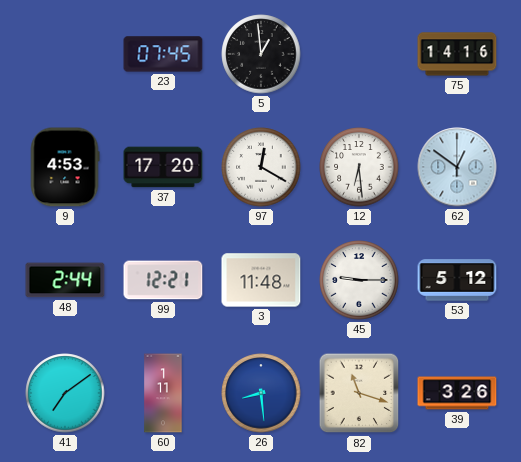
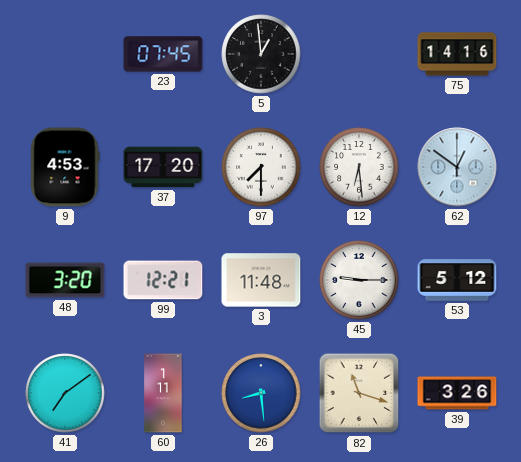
97: 12:20 -> 7:30 (261, 167)
48: 2:44 -> 3:20 (65, 280)
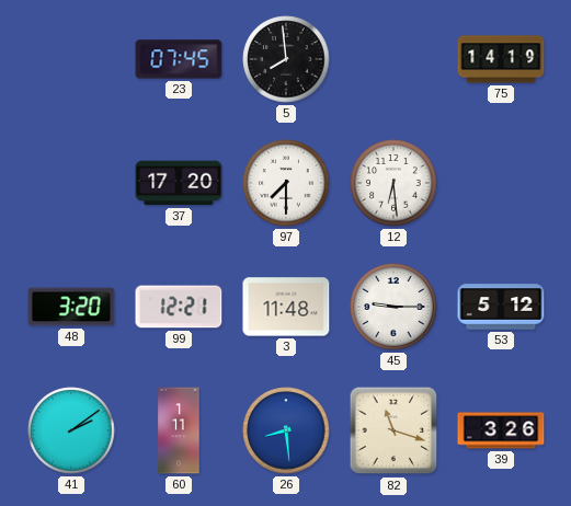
5: 12:59 -> 7:59 (286, 59)
75: 14:16 -> 14:19 (501, 59)
9: 4:53 -> none (65, 167)
62: 12:51 -> none (457, 167)
41: 7:09 -> 2:09 (71, 430)
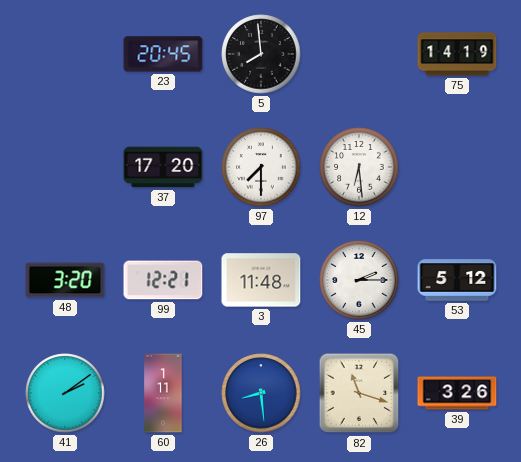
23: 07:45 -> 20:45 (163, 54)
45: 9:15 -> 2:15 (359, 280)
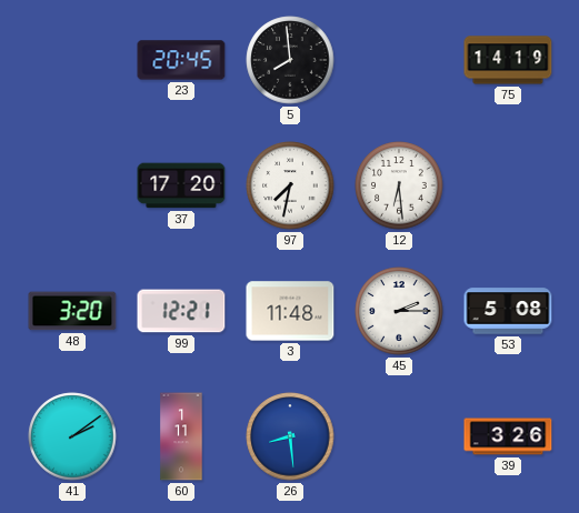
97: 7:30 -> 7:32 (290, 185)
53: 5:12 -> 5:08 (508, 311)
82: 11:18 -> none (359, 393)
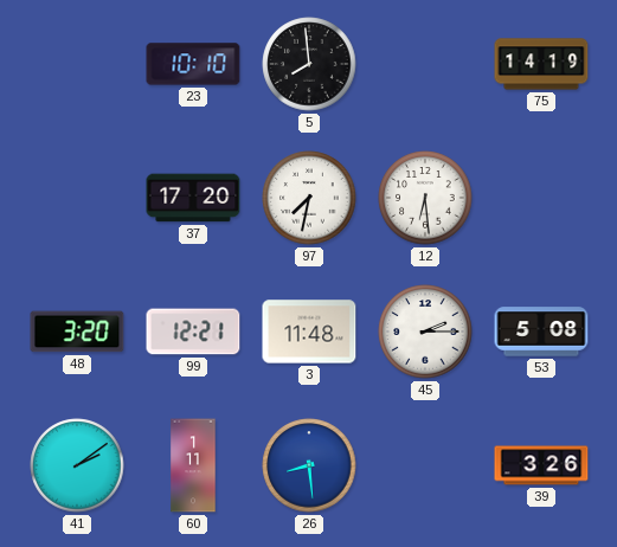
23: 20:45 -> 10:10 (193, 64)
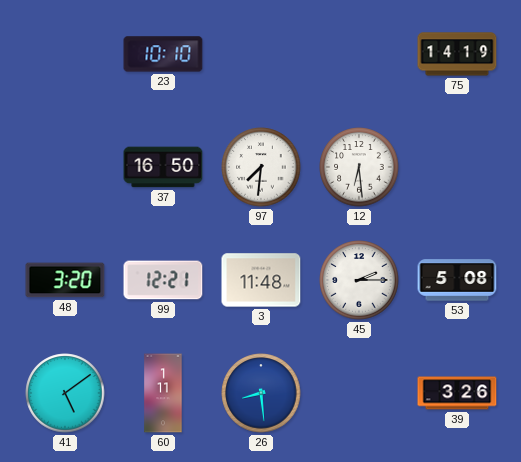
5: 7:59 -> none (309, 64)
37: 17:20 -> 16:50 (163, 167)
97: 7:32 -> 7:31 (261, 167)
41: 2:09 -> 5:09 (65, 393)
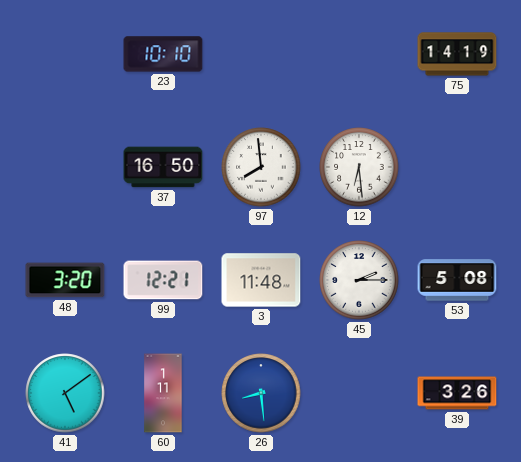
97: 7:31 -> 7:59 (261, 167)
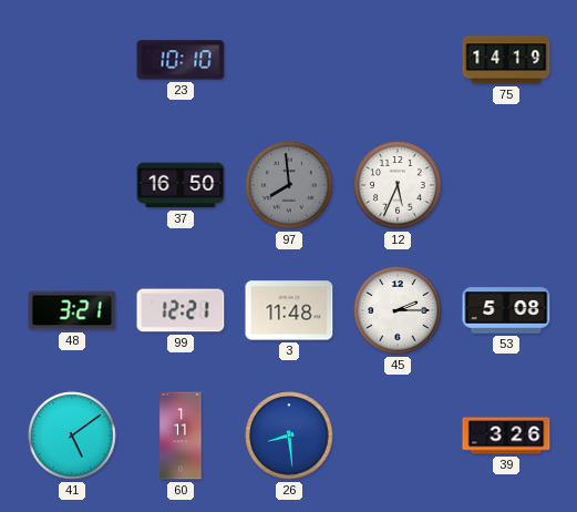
97 dial: white -> grey (289, 185)
12: 6:29 -> 5:34 (398, 185)
48: 3:20 -> 3:21 (72, 310)
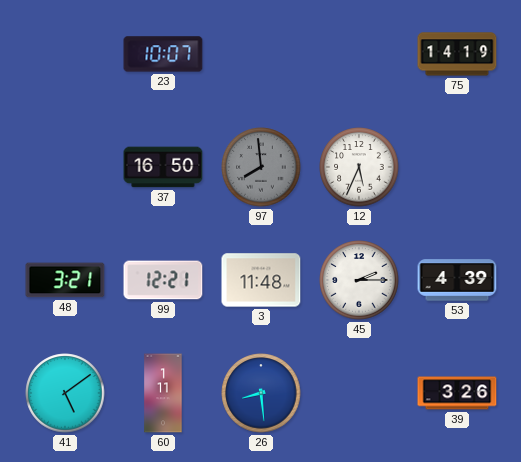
23: 10:10 -> 10:07 (163, 54)
53: 5:08 -> 4:39 (457, 280)
